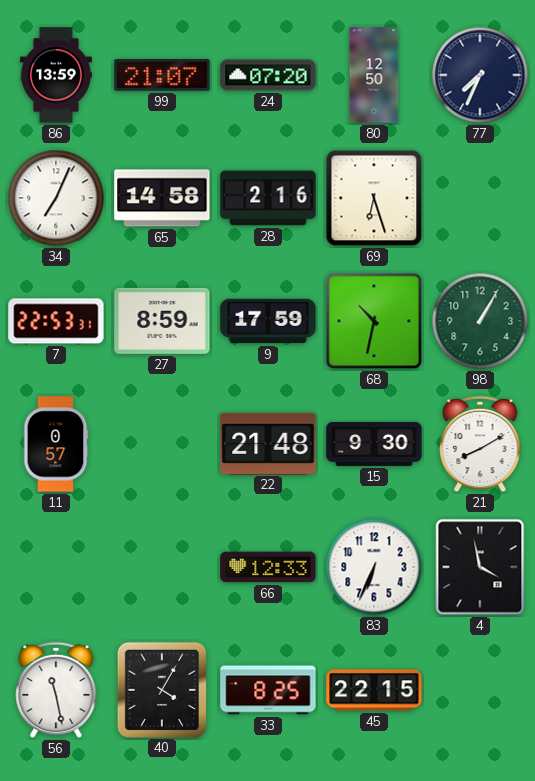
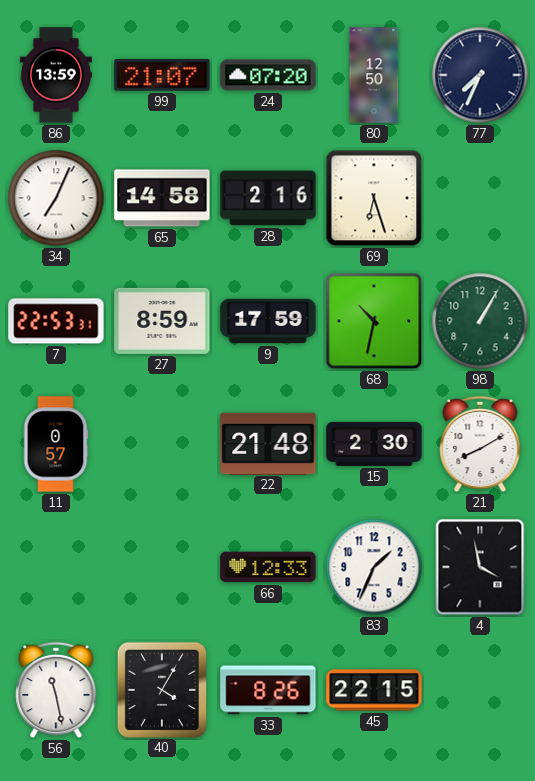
15: 9:30 -> 2:30 (374, 444)
83: 6:34 -> 1:34 (374, 567)
33: 8:25 -> 8:26 (268, 690)
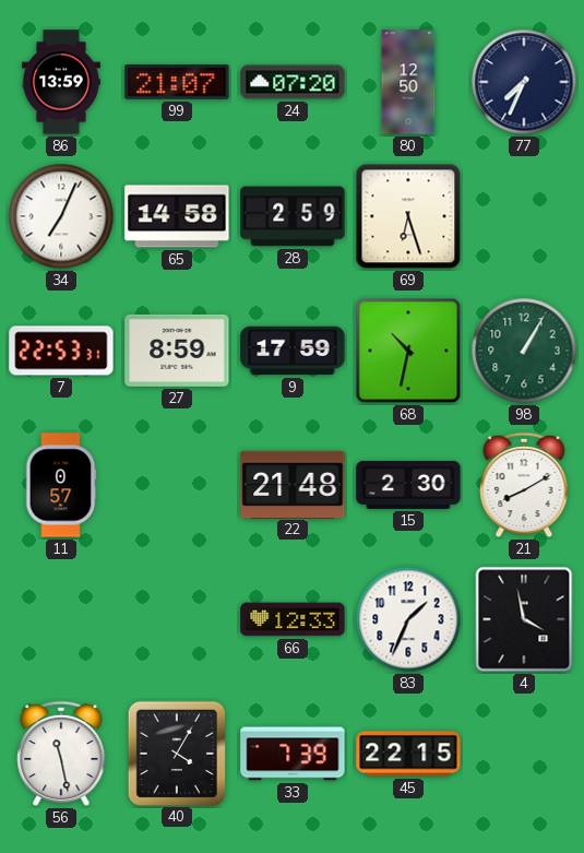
28: 2:16 -> 2:59 (293, 216)
33: 8:26 -> 7:39 (293, 754)
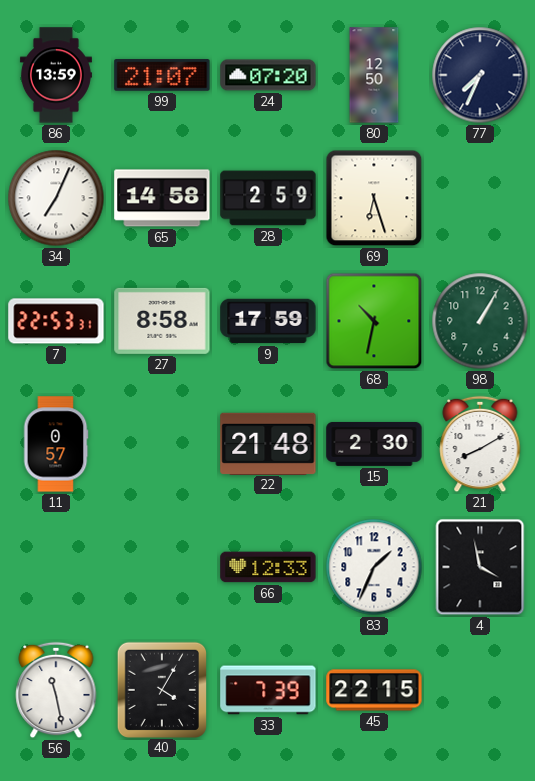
27: 8:59 -> 8:58 (162, 321)
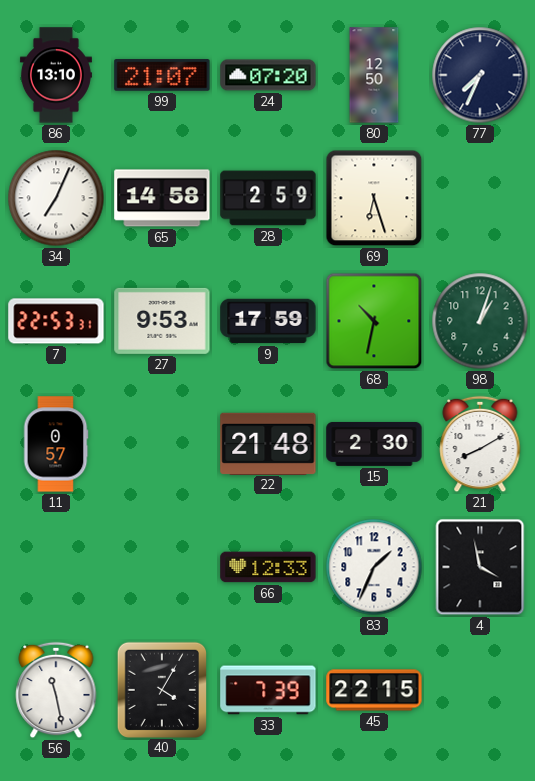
86: 13:59 -> 13:10 (56, 75)
27: 8:58 -> 9:53 (162, 321)
98: 1:05 -> 1:03 (480, 321)
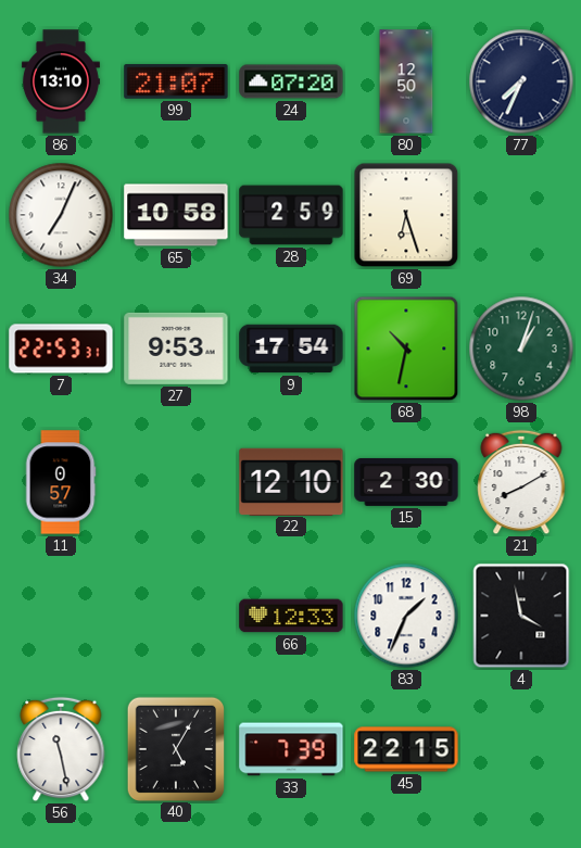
65: 14:58 -> 10:58 (176, 215)
9: 17:59 -> 17:54 (291, 349)
22: 21:48 -> 12:10 (291, 481)
40: 4:05 -> 5:05 (175, 748)
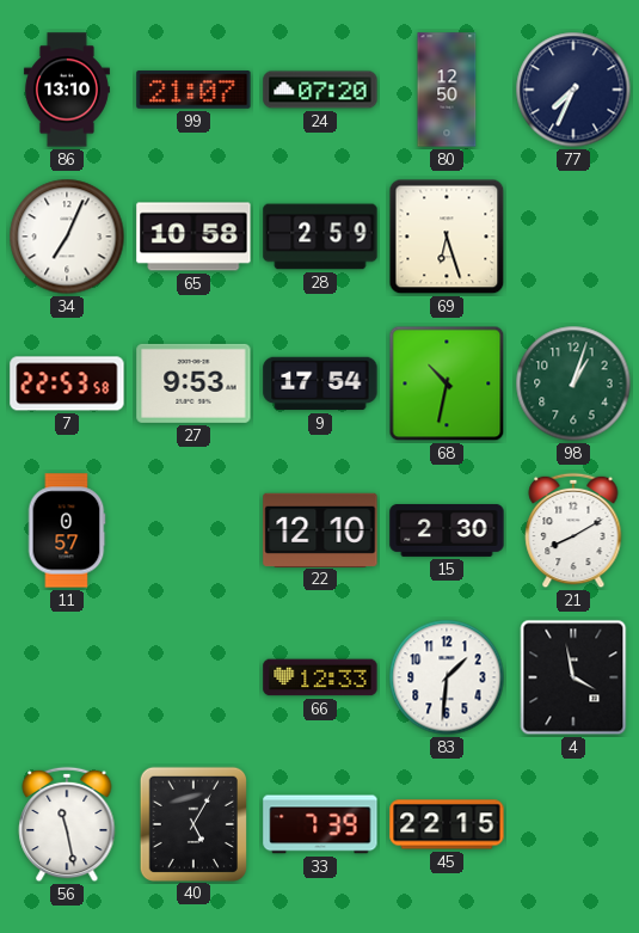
7: 22:53:31 -> 22:53:58 (67, 383)
83: 1:34 -> 1:31 (447, 677)
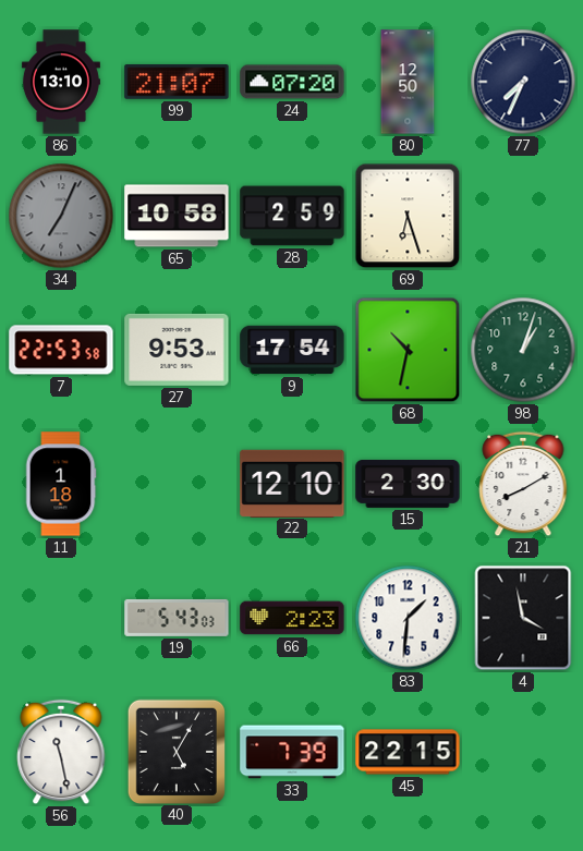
34 dial: white -> grey (61, 216)
11: 0:57 -> 1:18 (61, 484)
19: none -> 5:43 (177, 618)
66: 12:33 -> 2:23 (292, 618)
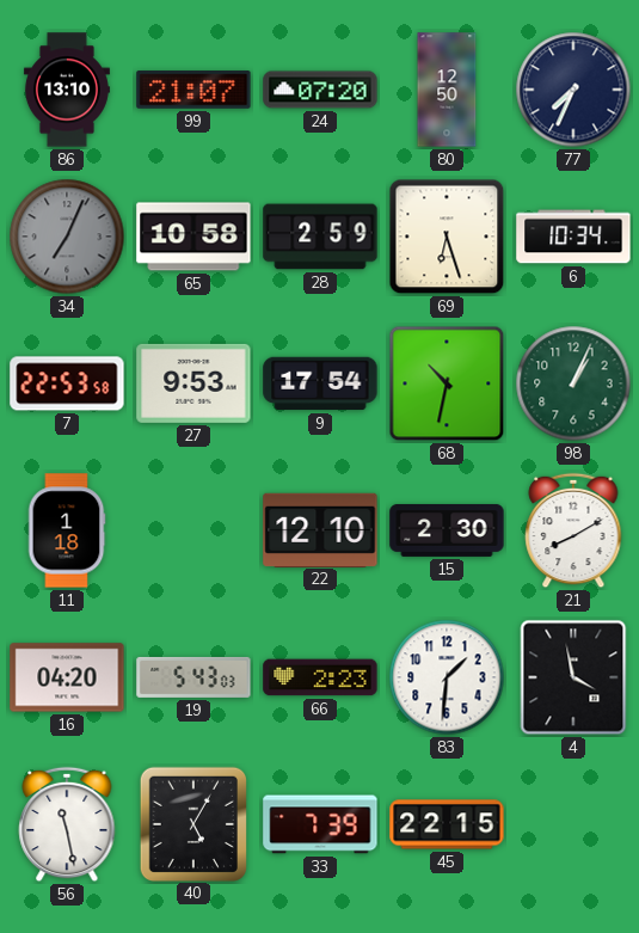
6: none -> 10:34 (573, 237)
98: 1:03 -> 1:04 (573, 383)
16: none -> 04:20 (67, 677)
